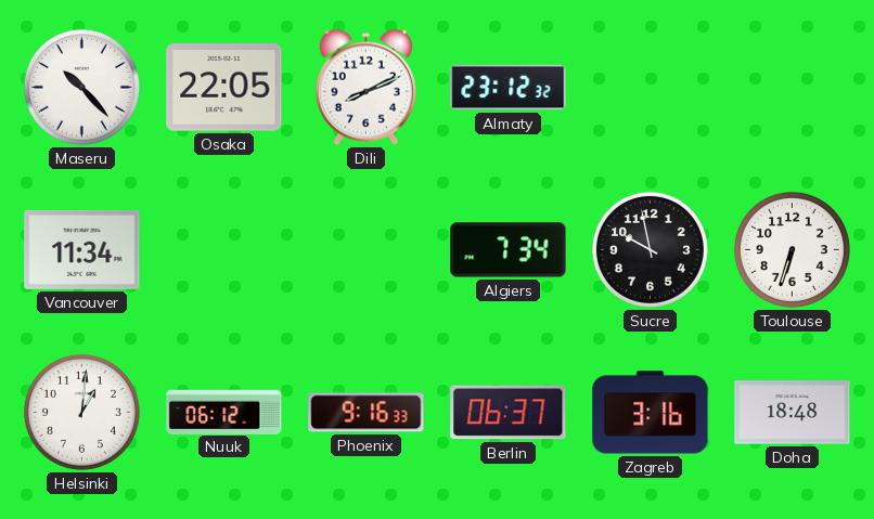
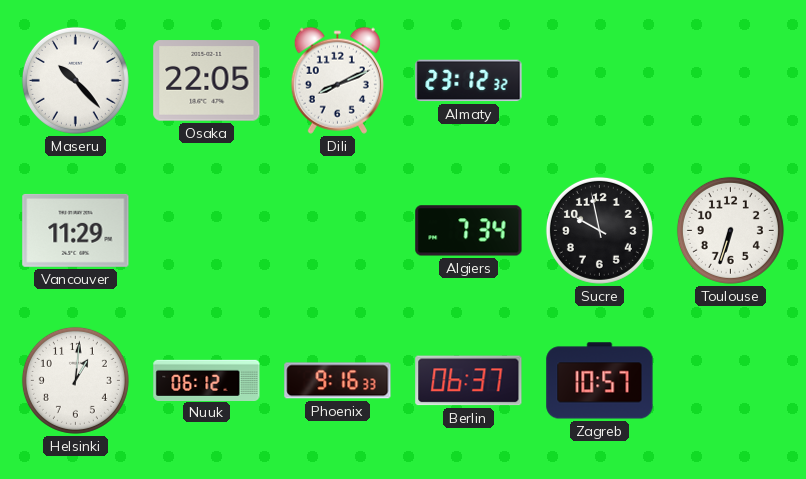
Vancouver: 11:34 -> 11:29 (76, 230)
Zagreb: 3:16 -> 10:57 (600, 381)
Doha: 18:48 -> none (793, 413)
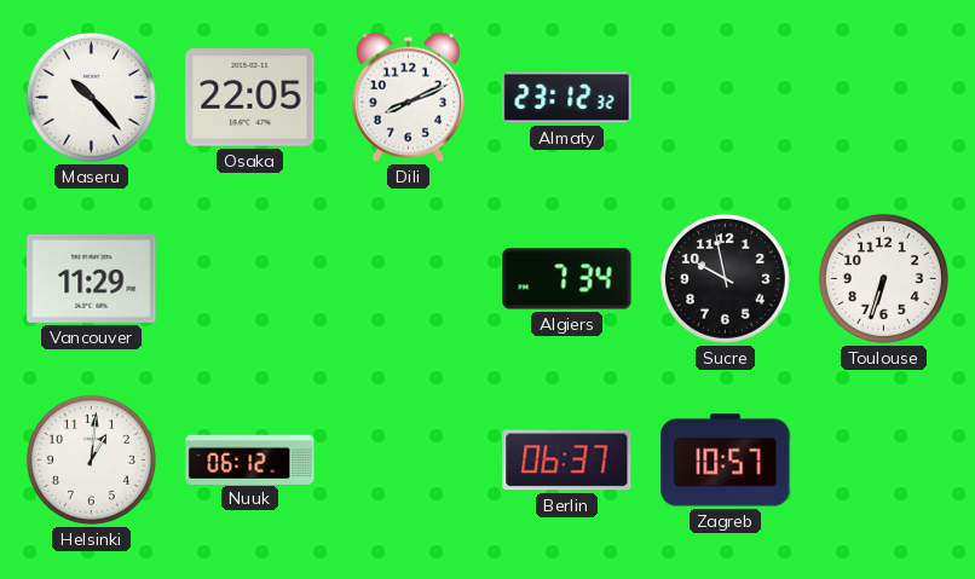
Phoenix: 9:16 -> none (338, 381)
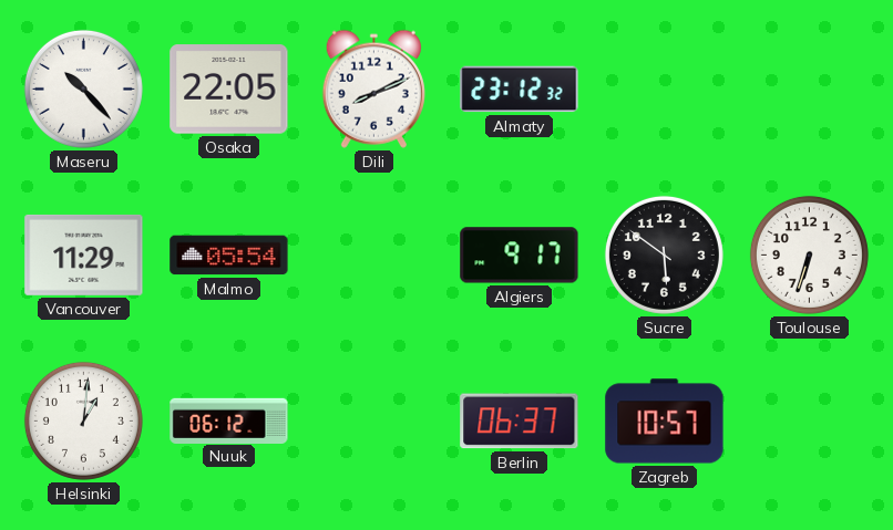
Malmo: none -> 05:54 (229, 256)
Algiers: 7:34 -> 9:17 (520, 256)
Sucre: 9:58 -> 5:51 (664, 254)
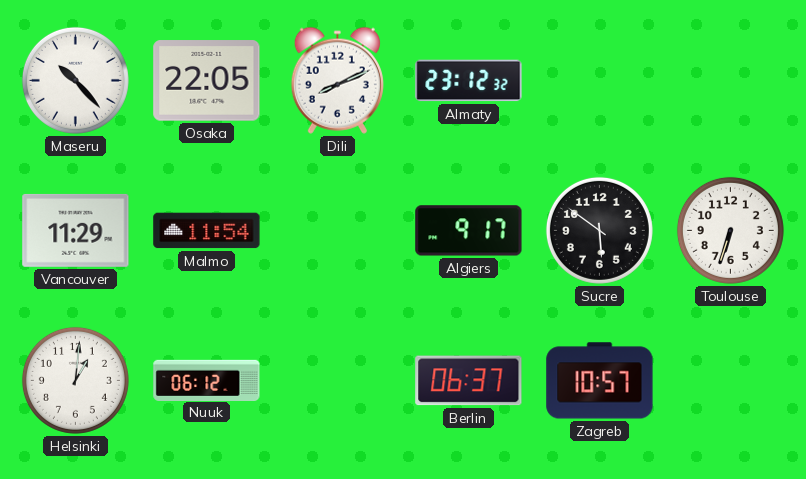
Malmo: 05:54 -> 11:54 (207, 231)
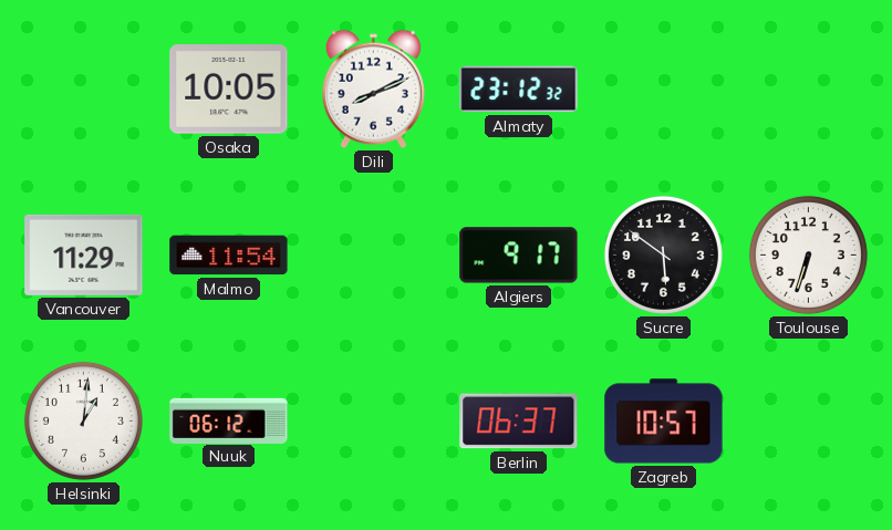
Maseru: 10:23 -> none (75, 80)
Osaka: 22:05 -> 10:05 (229, 90)
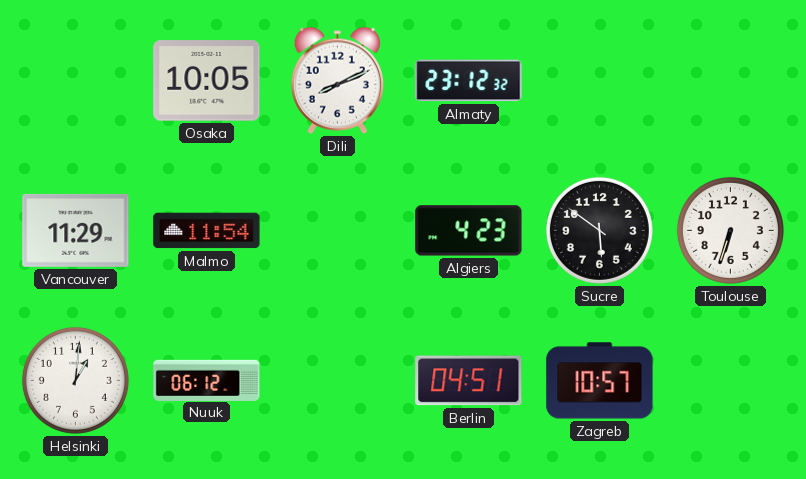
Algiers: 9:17 -> 4:23 (469, 231)
Berlin: 06:37 -> 04:51 (469, 381)
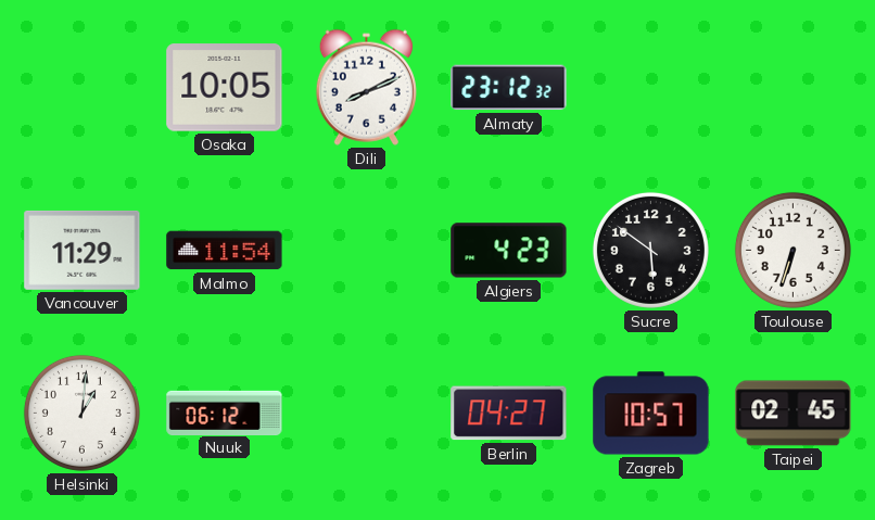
Berlin: 04:51 -> 04:27 (509, 414)
Taipei: none -> 02:45 (794, 414)
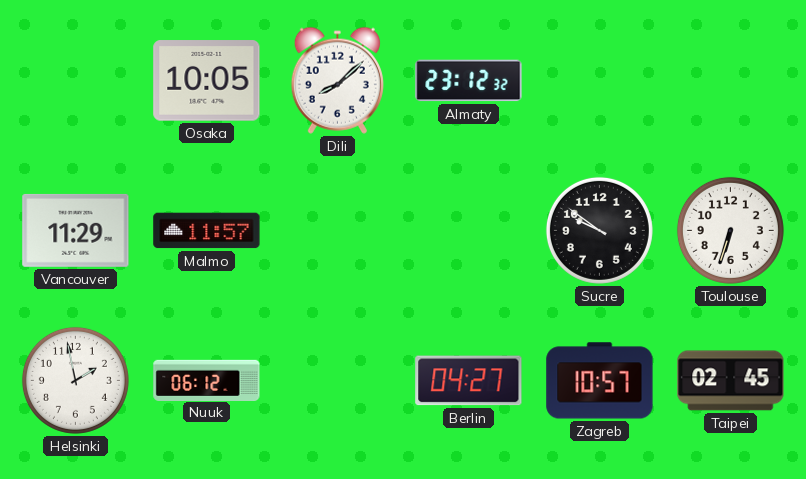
Dili: 8:11 -> 8:08 (337, 80)
Malmo: 11:54 -> 11:57 (207, 231)
Algiers: 4:23 -> none (509, 251)
Sucre: 5:51 -> 9:51 (599, 230)
Helsinki: 1:01 -> 1:58 (75, 380)
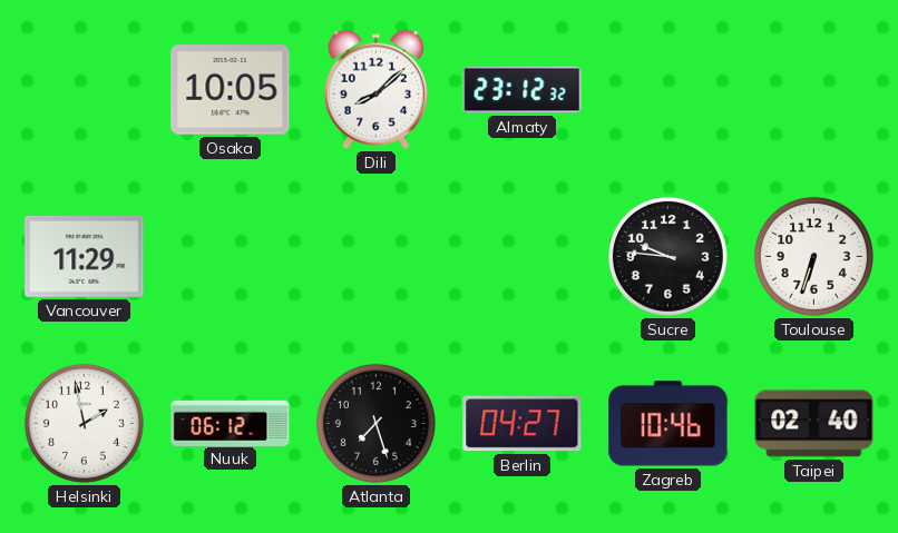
Malmo: 11:57 -> none (207, 231)
Sucre: 9:51 -> 9:46 (667, 256)
Atlanta: none -> 7:27 (375, 423)
Zagreb: 10:57 -> 10:46 (668, 424)
Taipei: 02:45 -> 02:40 (814, 424)
